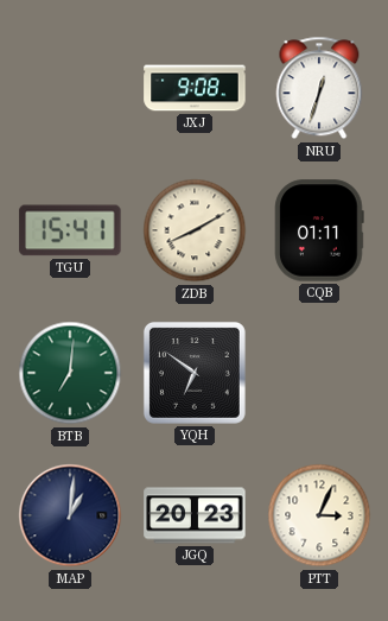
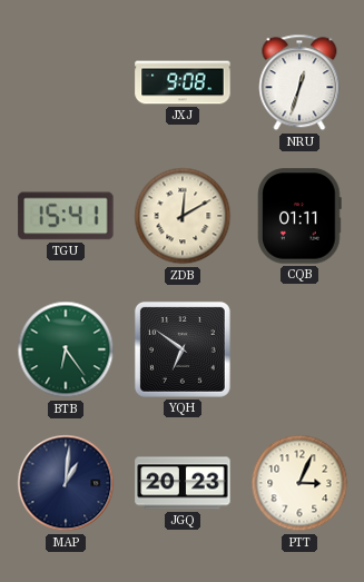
ZDB: 8:10 -> 12:10 (183, 216)
BTB: 7:01 -> 6:24 (66, 349)
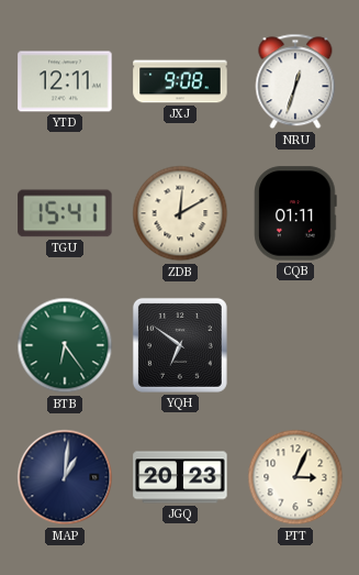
YTD: none -> 12:11 (65, 81)
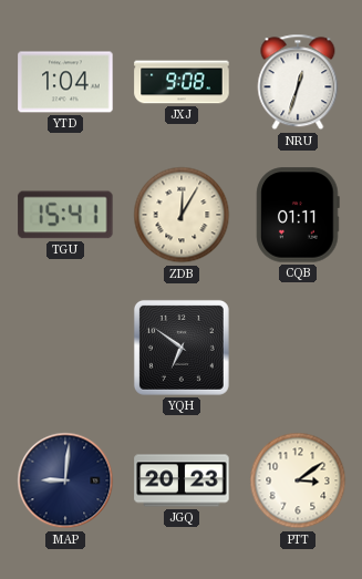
YTD: 12:11 -> 1:04 (65, 82)
ZDB: 12:10 -> 12:05 (182, 215)
BTB: 6:24 -> none (65, 345)
MAP: 1:01 -> 9:01 (65, 480)
PTT: 3:04 -> 3:09 (298, 480)
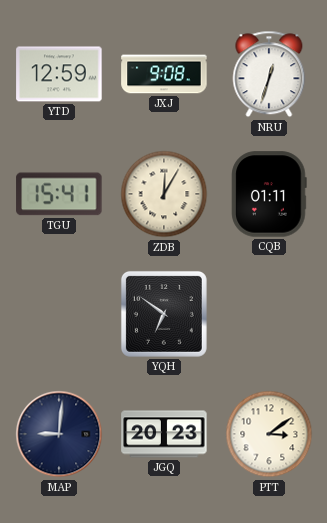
YTD: 1:04 -> 12:59 (59, 74)
